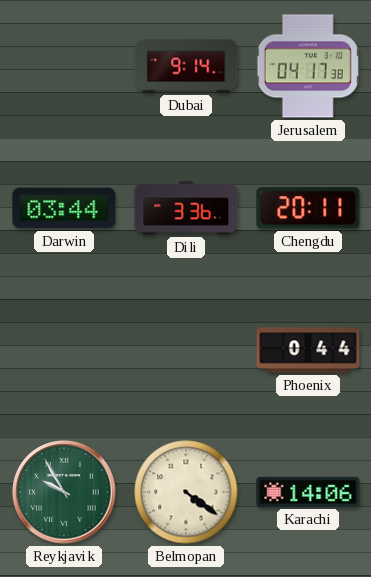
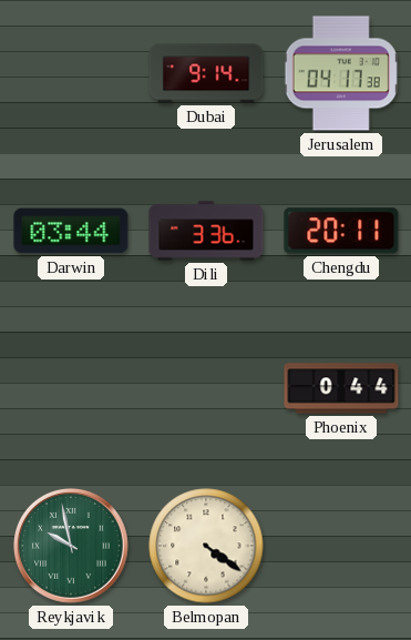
Reykjavik: 9:55 -> 9:58 (72, 547)
Karachi: 14:06 -> none (308, 492)
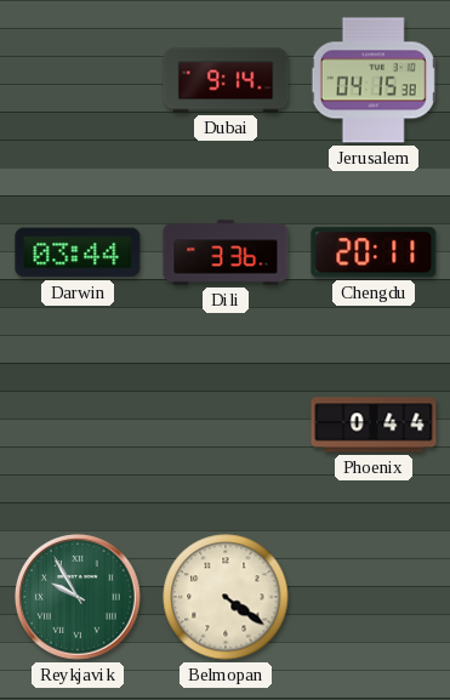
Jerusalem: 04:17 -> 04:15 (374, 80)
Reykjavik: 9:58 -> 9:55 (79, 598)
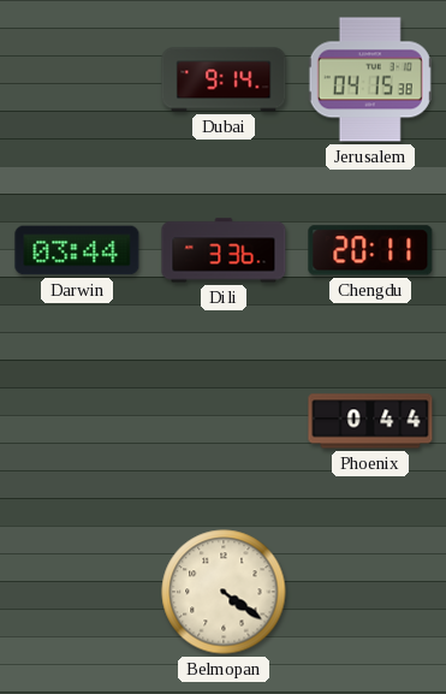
Reykjavik: 9:55 -> none (79, 598)
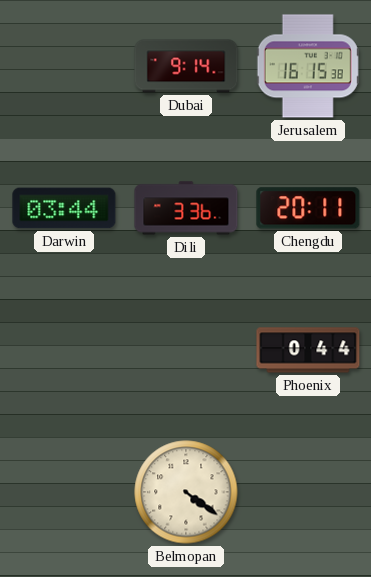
Jerusalem: 04:15 -> 16:15 (308, 66)
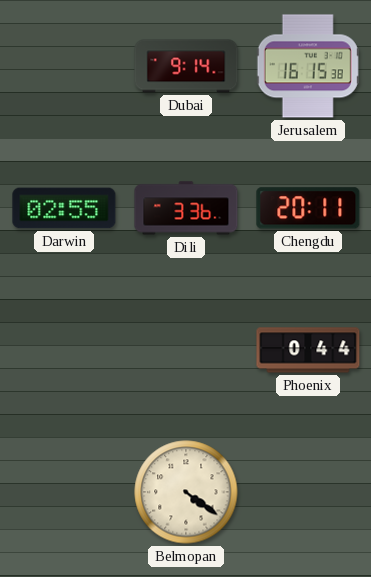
Darwin: 03:44 -> 02:55 (64, 208)
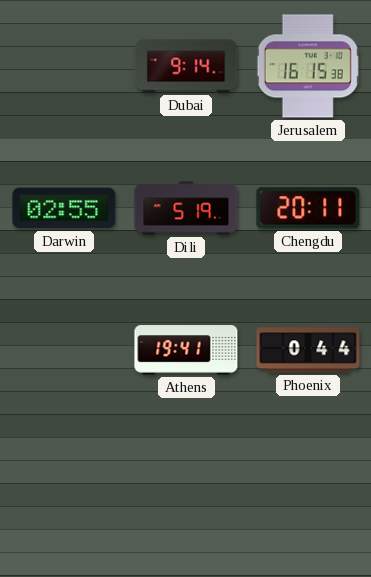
Dili: 3:36 -> 5:19 (186, 208)
Athens: none -> 19:41 (186, 350)
Belmopan: 4:21 -> none (186, 492)
